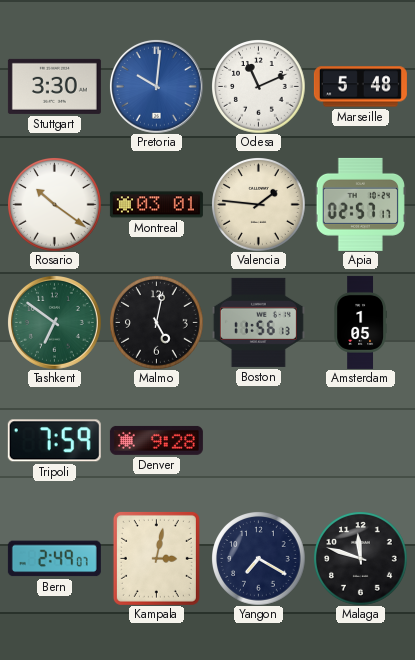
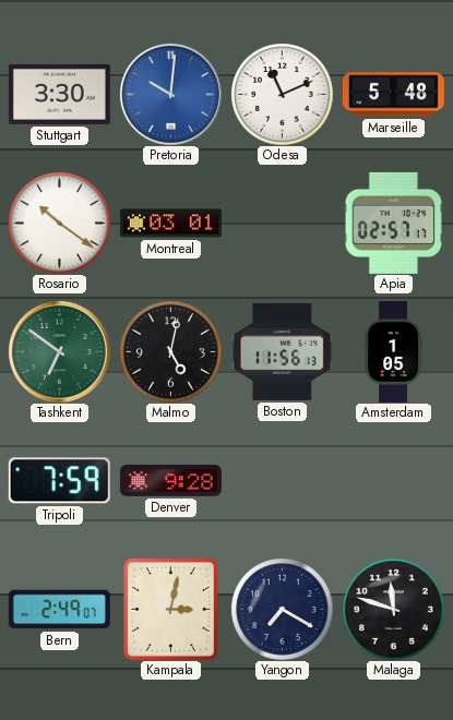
Valencia: 1:46 -> none (258, 204)
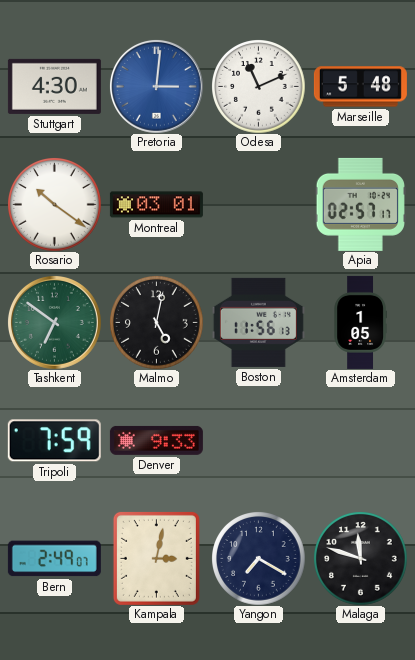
Stuttgart: 3:30 -> 4:30 (54, 86)
Pretoria: 10:01 -> 3:01 (156, 86)
Denver: 9:28 -> 9:33 (156, 440)
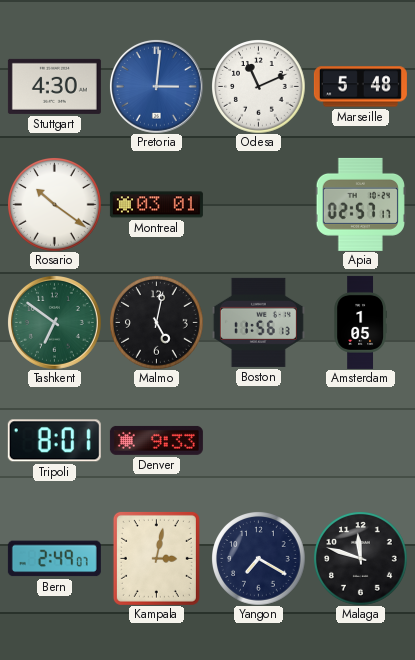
Tripoli: 7:59 -> 8:01 (54, 441)
